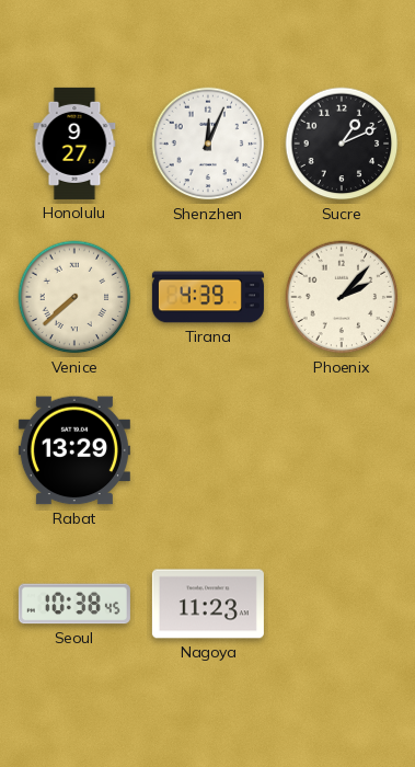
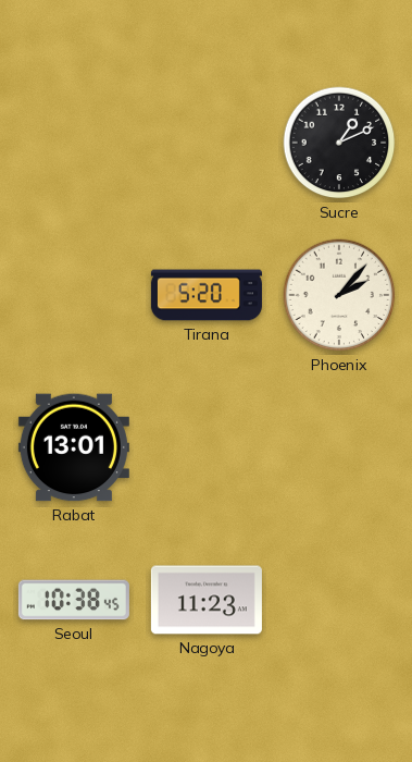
Honolulu: 9:27 -> none (74, 144)
Shenzhen: 12:04 -> none (208, 144)
Venice: 7:38 -> none (74, 297)
Tirana: 4:39 -> 5:20 (207, 295)
Rabat: 13:29 -> 13:01 (74, 447)
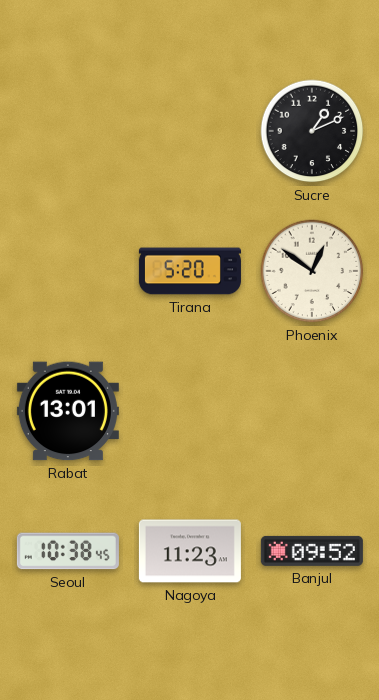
Phoenix: 2:07 -> 12:51 (312, 271)
Banjul: none -> 09:52 (312, 551)
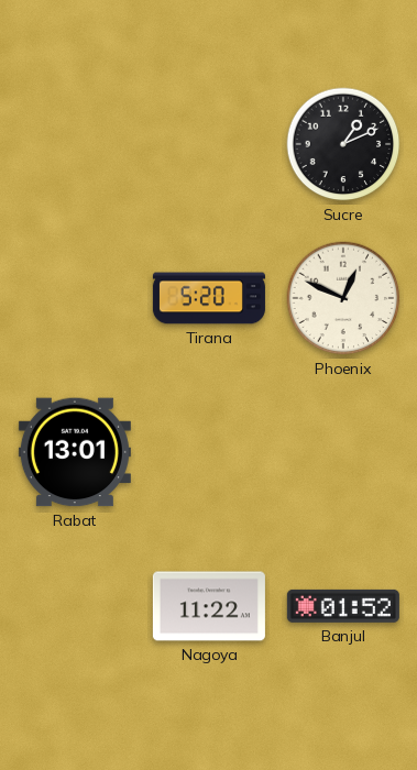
Phoenix: 12:51 -> 12:49 (343, 298)
Seoul: 10:38 -> none (68, 551)
Nagoya: 11:23 -> 11:22 (209, 606)
Banjul: 09:52 -> 01:52 (343, 606)
